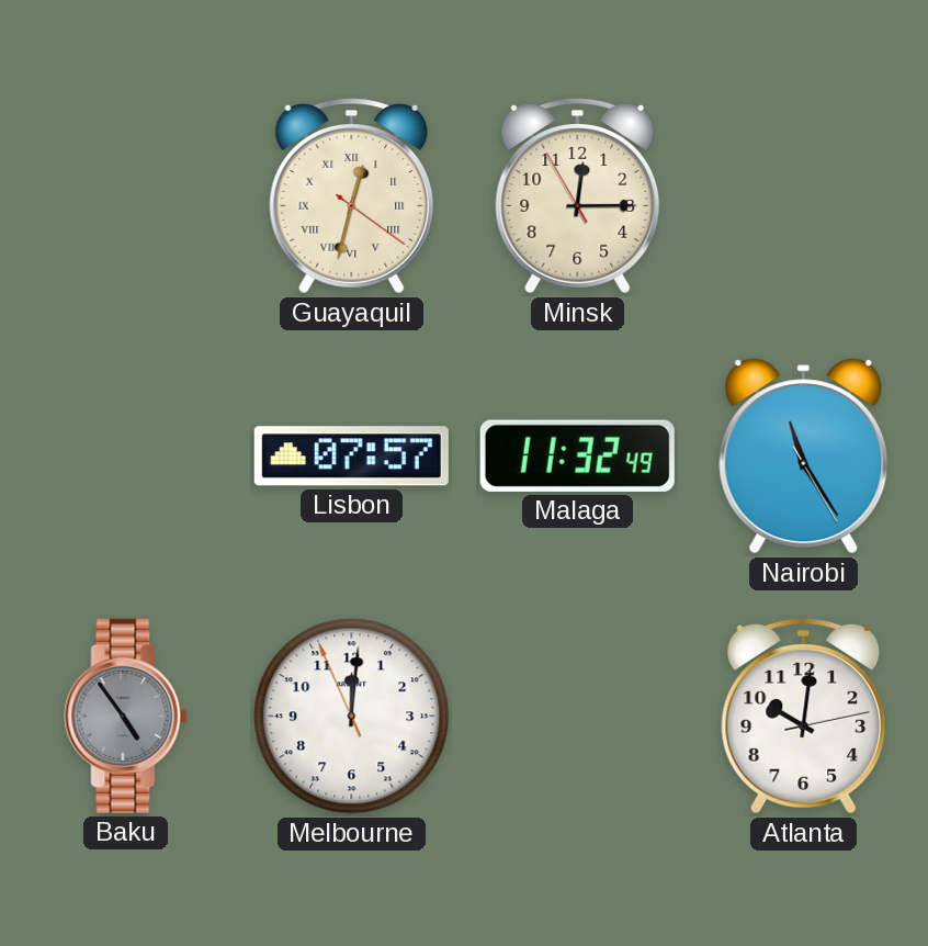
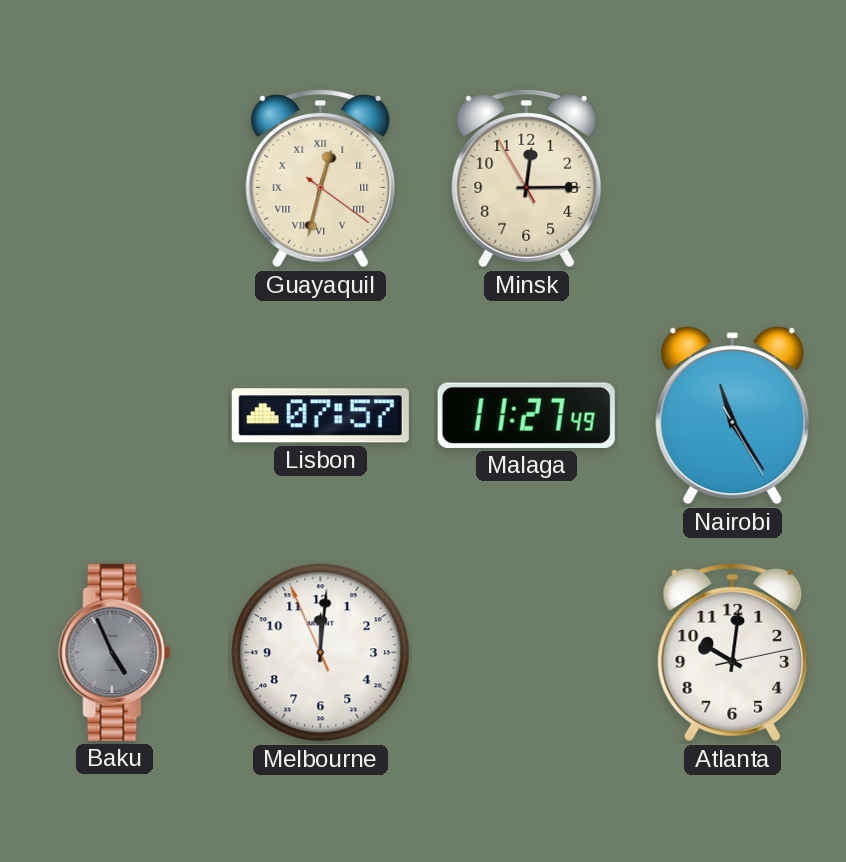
Malaga: 11:32 -> 11:27 (526, 415)
Baku: 4:54 -> 4:56 (115, 652)
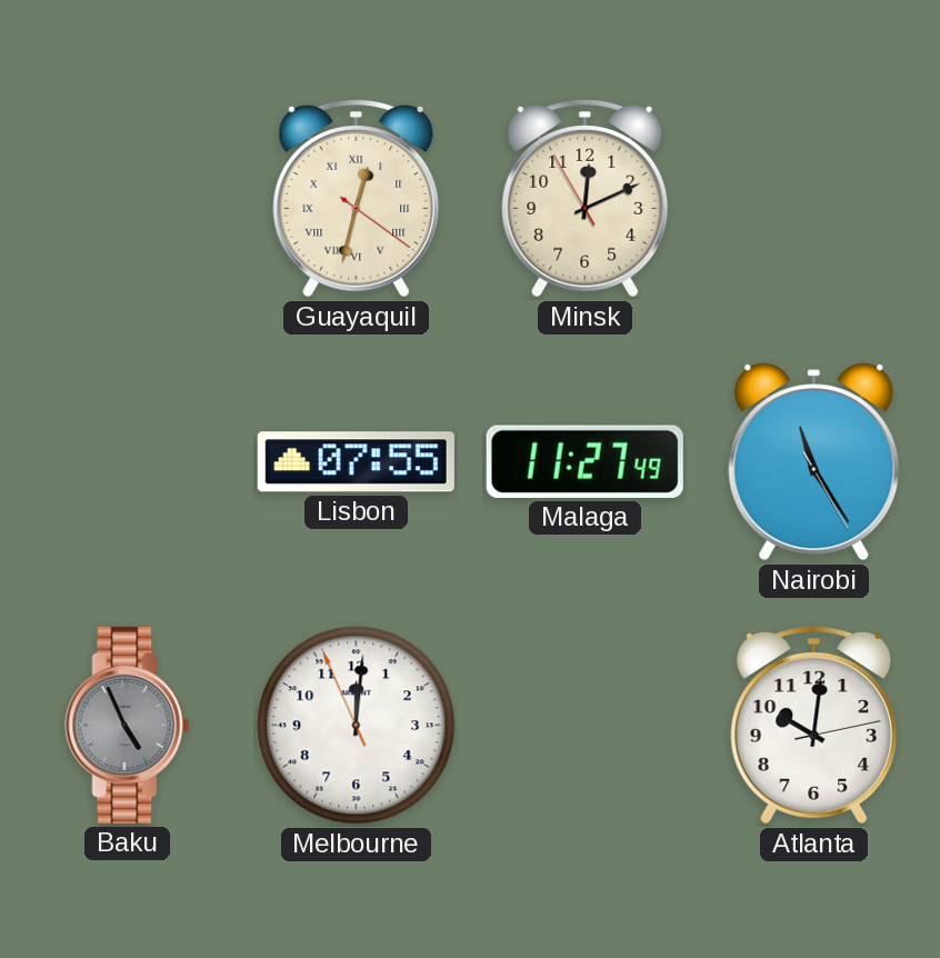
Minsk: 12:14 -> 12:10 (586, 199)
Lisbon: 07:57 -> 07:55 (356, 462)
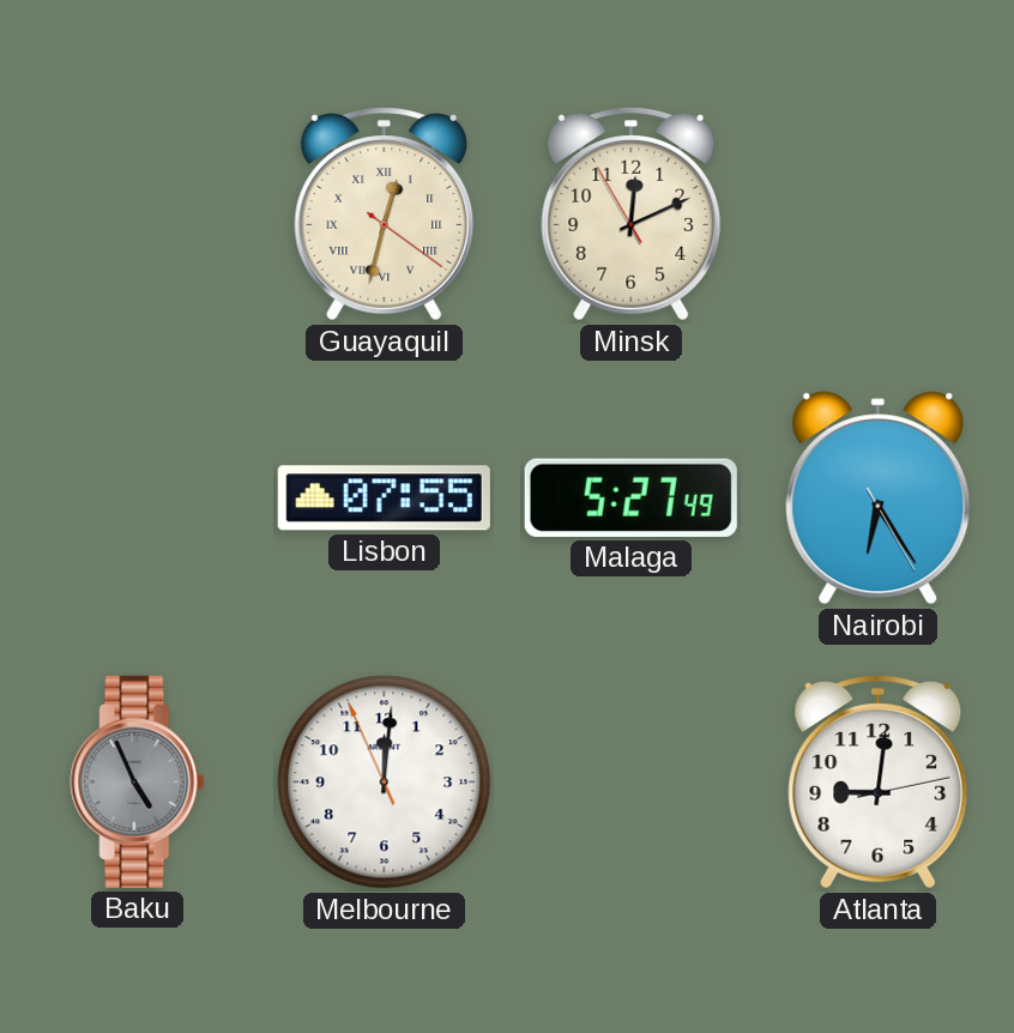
Malaga: 11:27 -> 5:27 (630, 497)
Nairobi: 11:24 -> 6:24 (879, 499)
Atlanta: 10:01 -> 9:01 (879, 783)
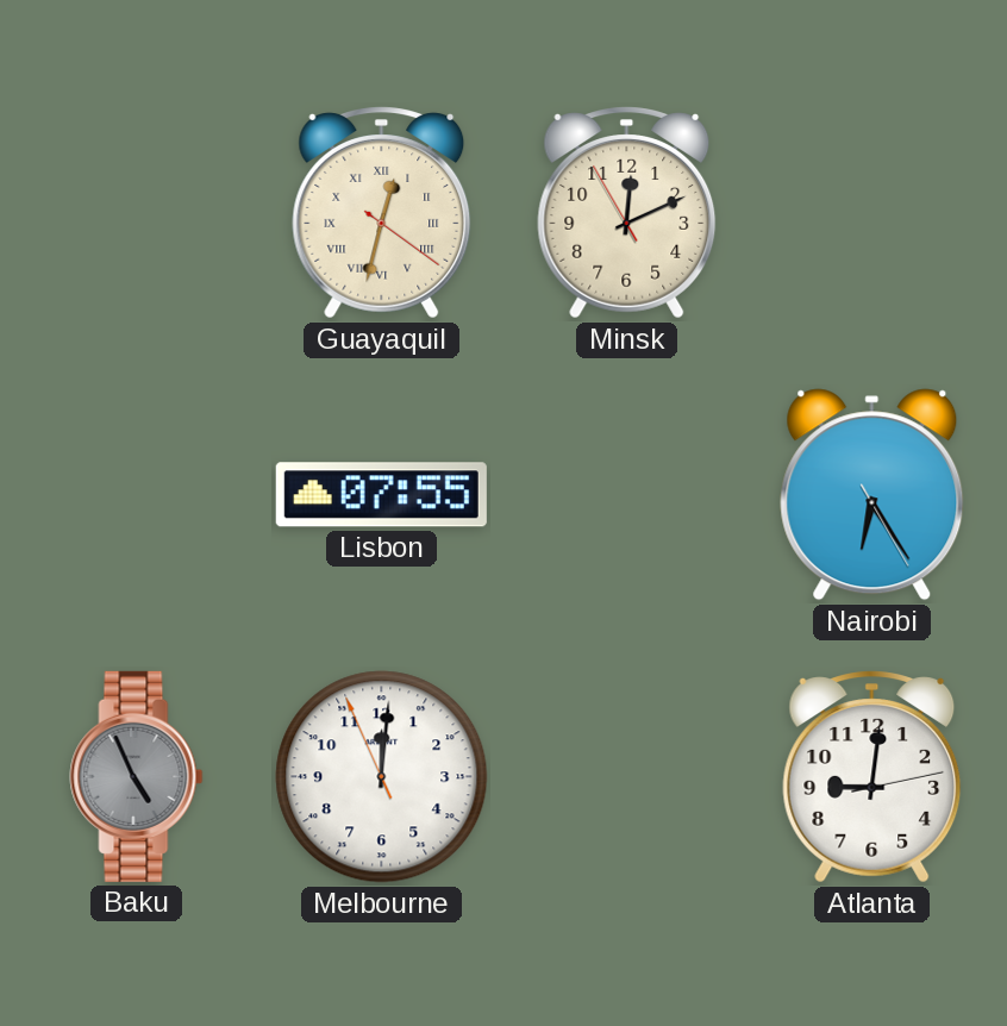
Malaga: 5:27 -> none (630, 497)
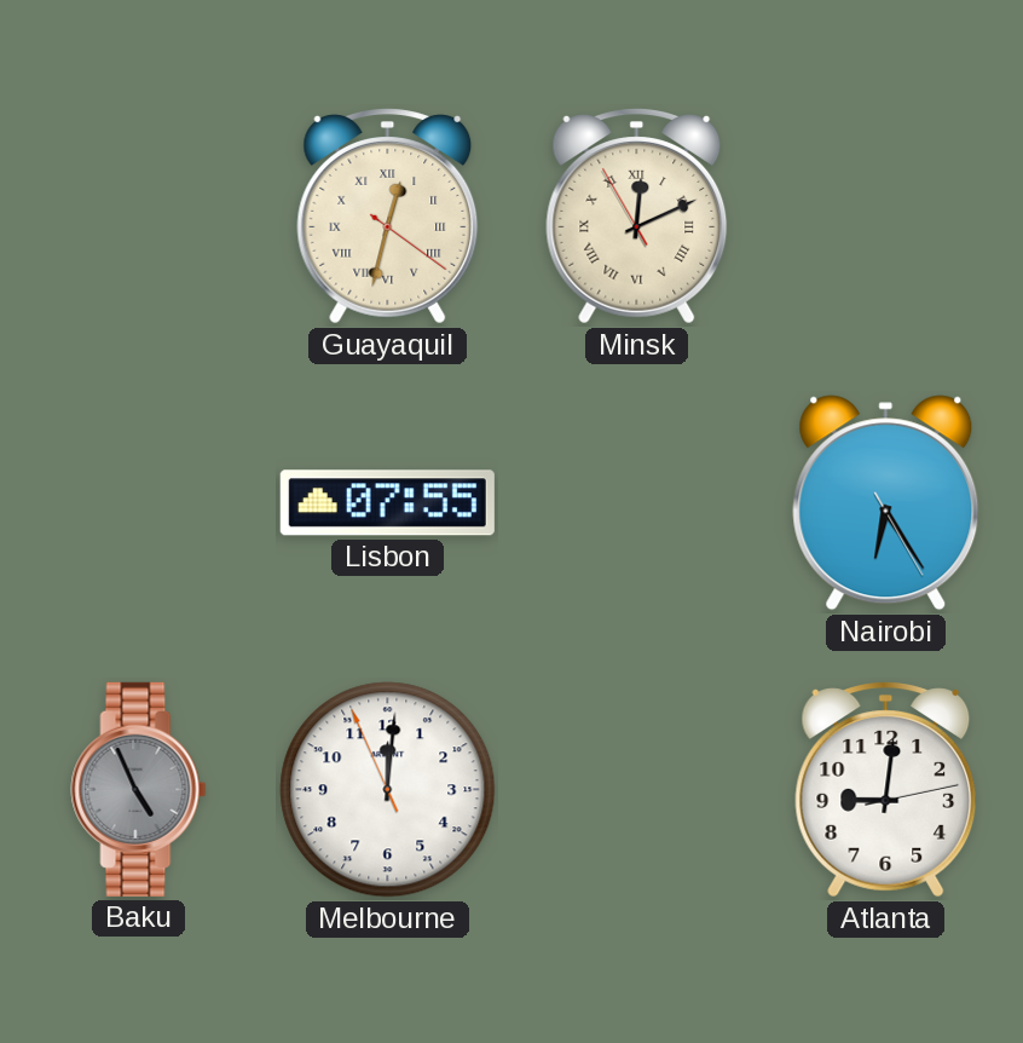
Minsk numerals: Arabic -> Roman (637, 217)
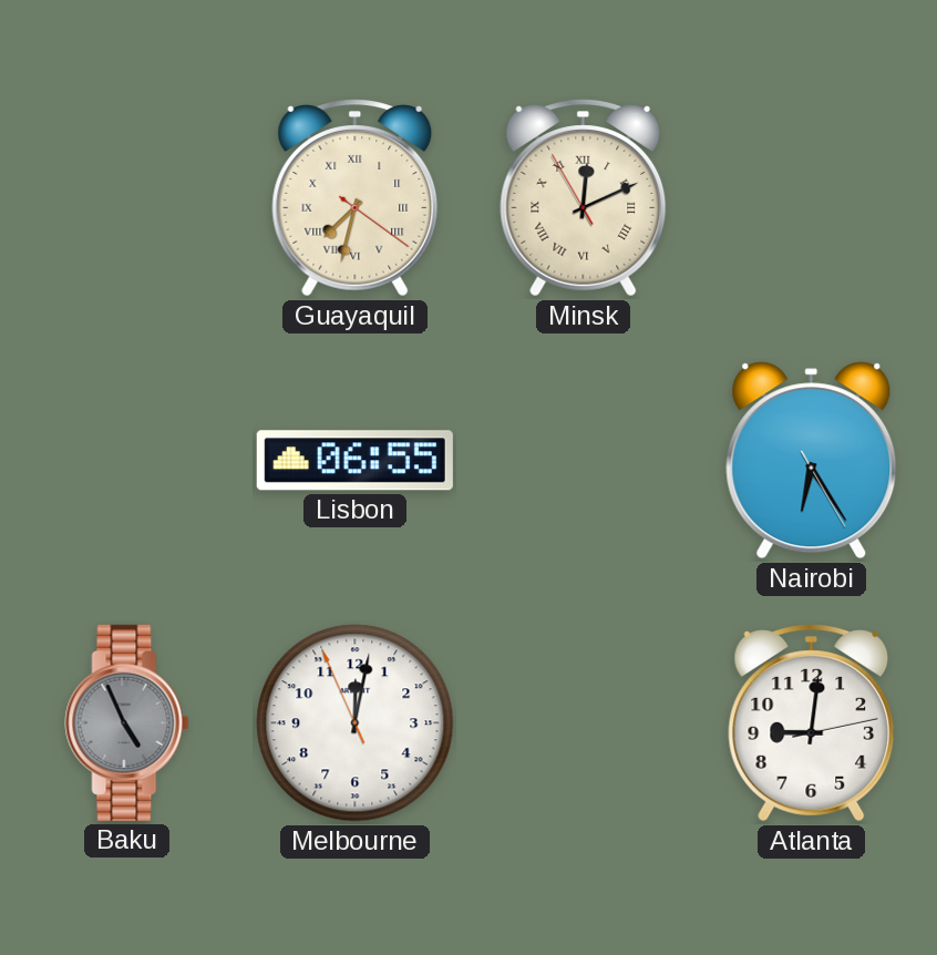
Guayaquil: 12:32 -> 7:32 (356, 198)
Lisbon: 07:55 -> 06:55 (354, 461)
Melbourne: 12:00 -> 12:01 (356, 723)
